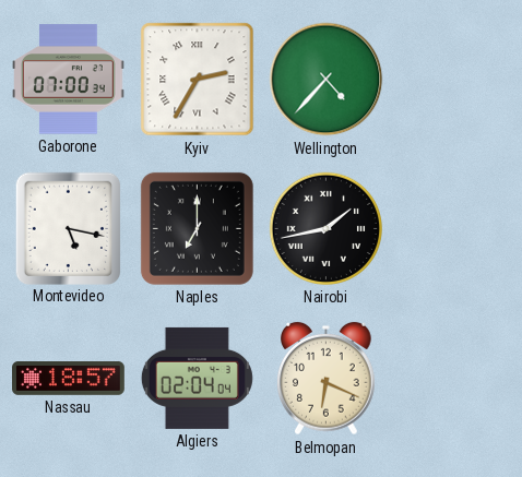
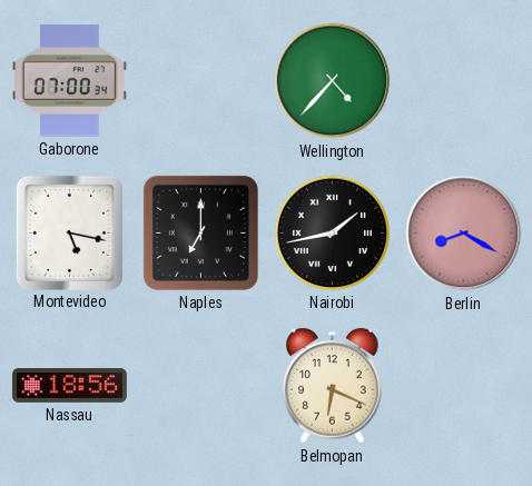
Kyiv: 2:35 -> none (198, 80)
Berlin: none -> 8:20 (464, 234)
Nassau: 18:57 -> 18:56 (70, 386)
Algiers: 02:04 -> none (197, 378)
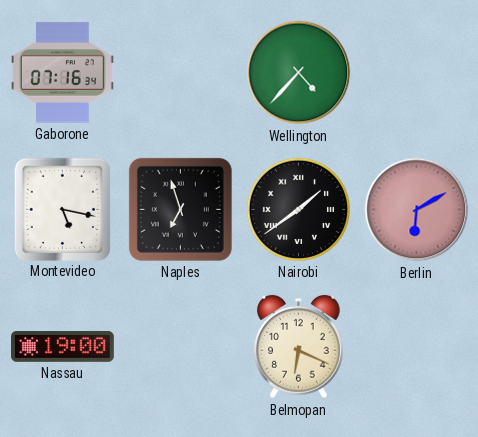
Gaborone: 07:00 -> 07:16 (63, 73)
Naples: 7:00 -> 6:57 (180, 209)
Nairobi: 1:43 -> 1:39 (298, 209)
Berlin: 8:20 -> 6:10 (417, 210)
Nassau: 18:56 -> 19:00 (63, 347)
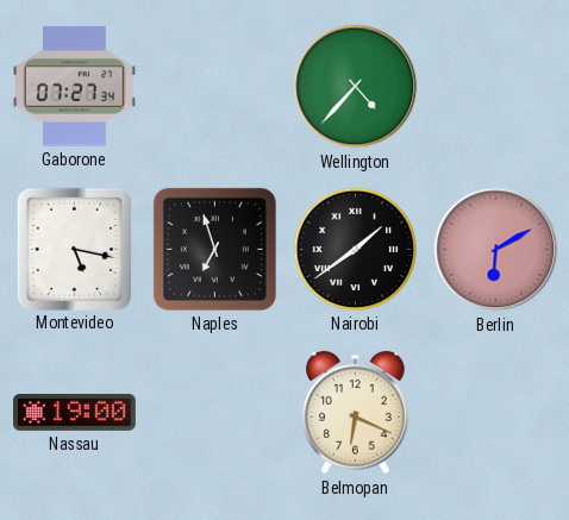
Gaborone: 07:16 -> 07:27 (75, 87)
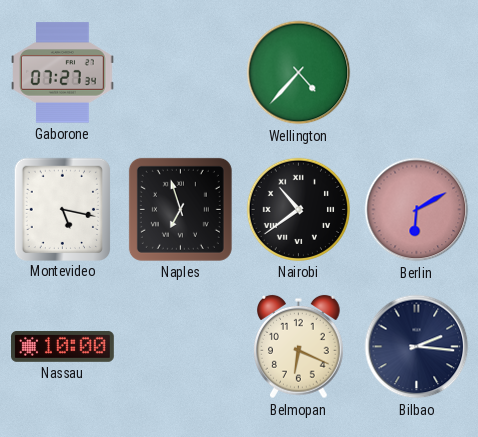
Nairobi: 1:39 -> 10:39 (298, 209)
Nassau: 19:00 -> 10:00 (63, 347)
Bilbao: none -> 2:16 (417, 347)
